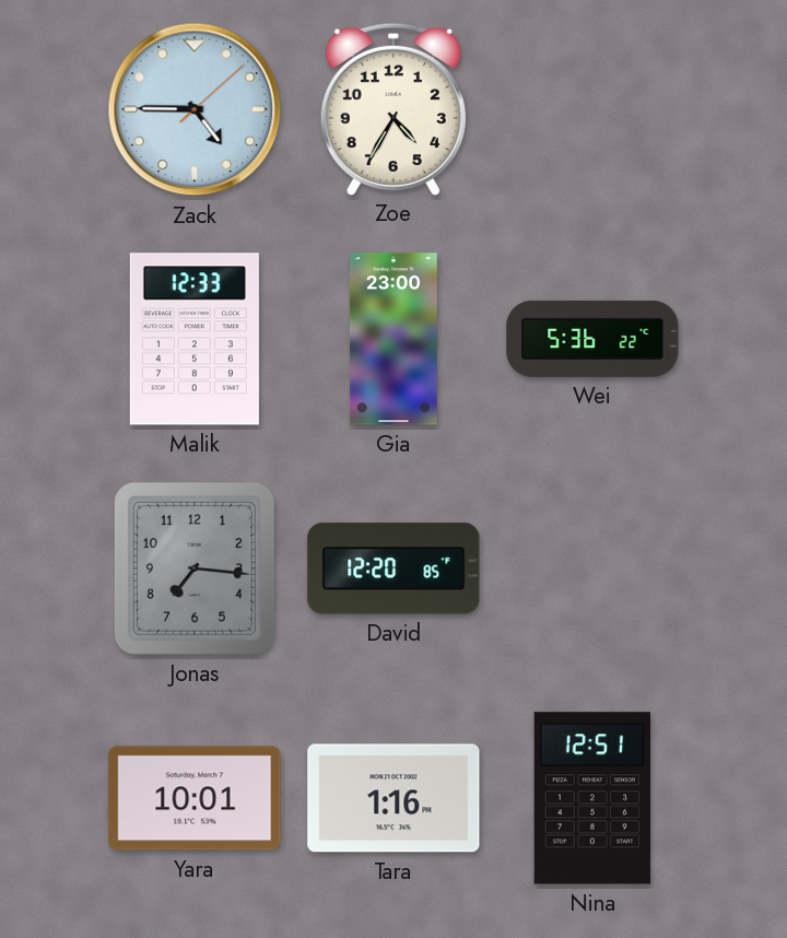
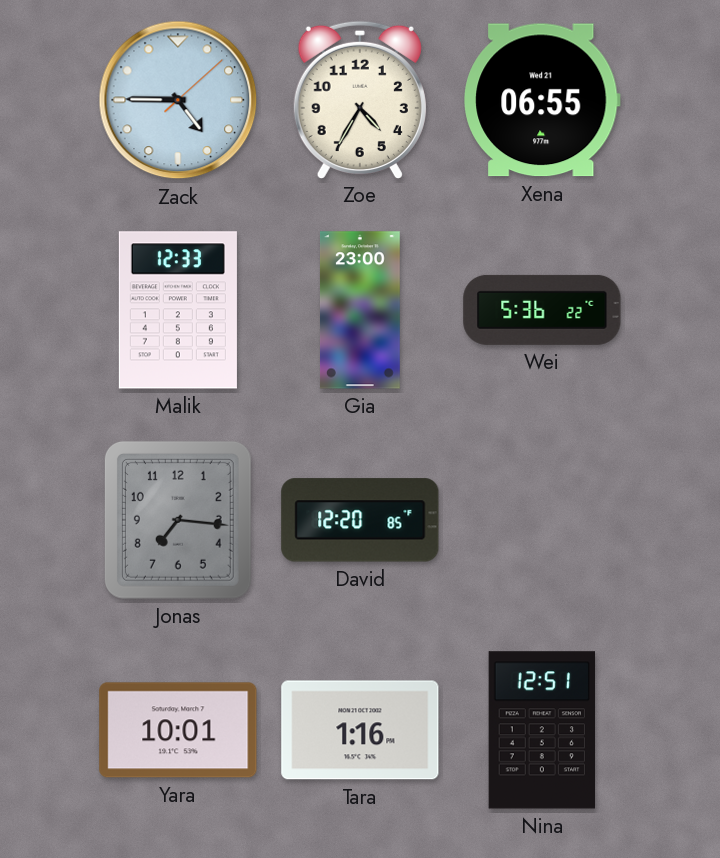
Xena: none -> 06:55 (542, 100)
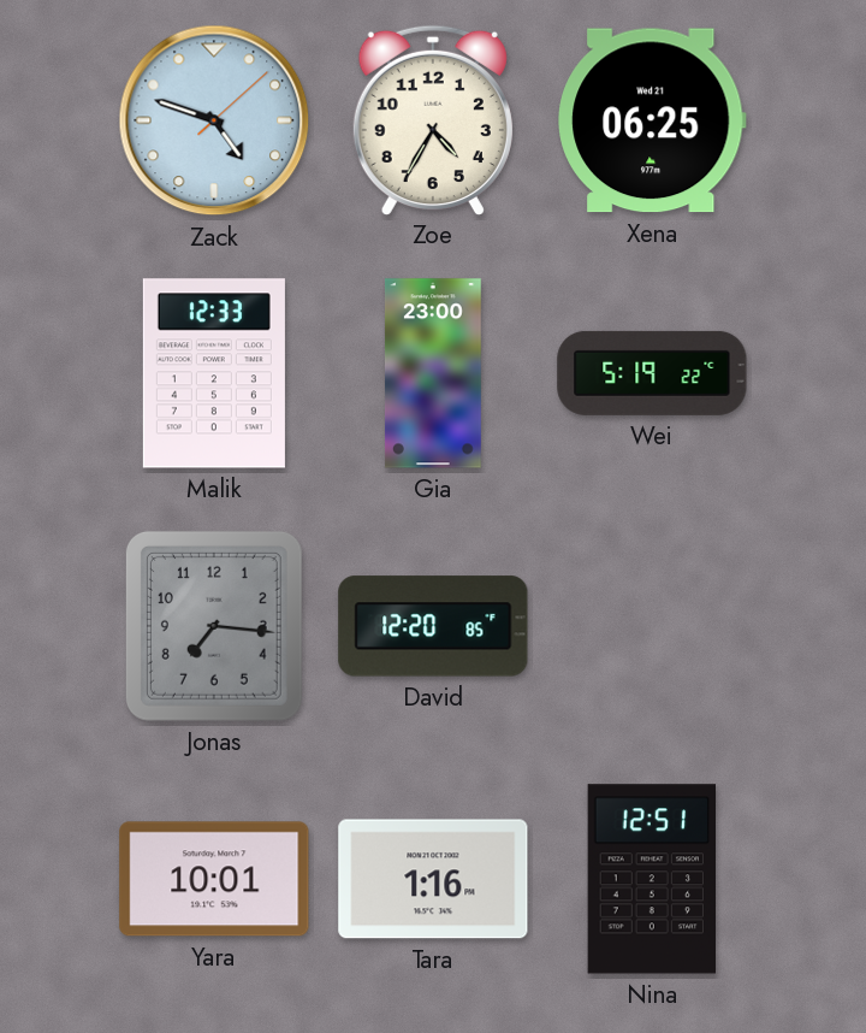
Zack: 4:45 -> 4:48 (214, 120)
Xena: 06:55 -> 06:25 (652, 120)
Wei: 5:36 -> 5:19 (652, 373)
